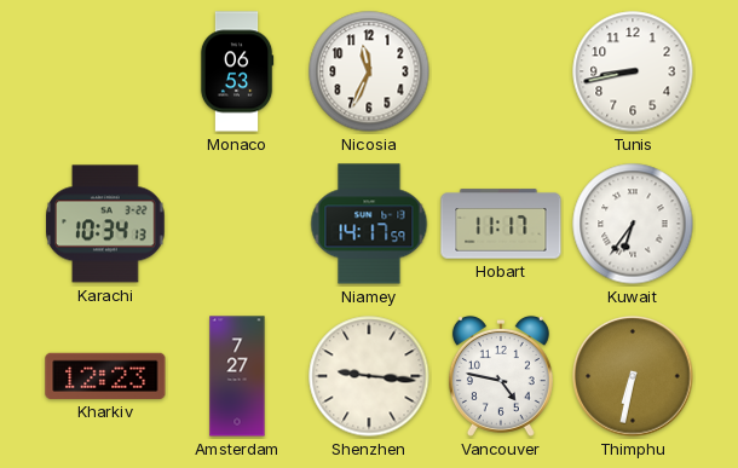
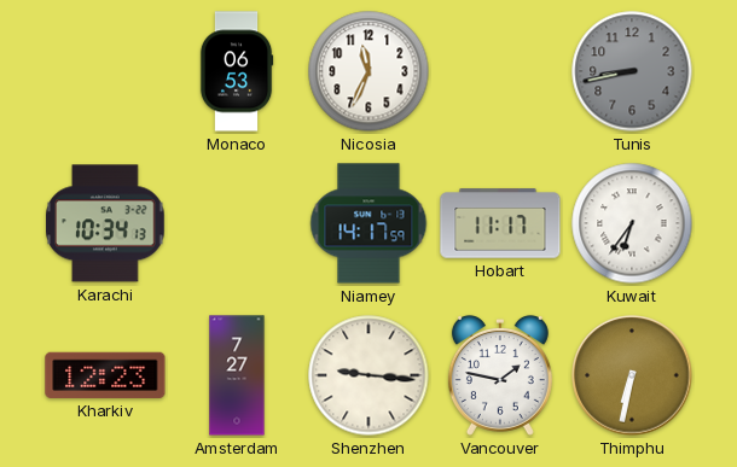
Tunis dial: white -> grey (632, 71)
Vancouver: 4:47 -> 1:47 (500, 375)
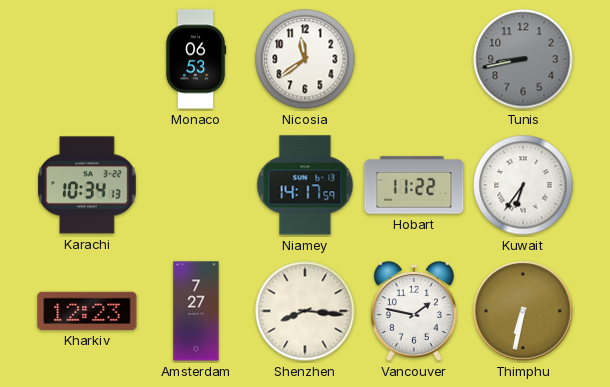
Nicosia: 11:34 -> 11:39 (305, 59)
Hobart: 11:17 -> 11:22 (414, 185)
Shenzhen: 9:16 -> 8:16 (305, 311)
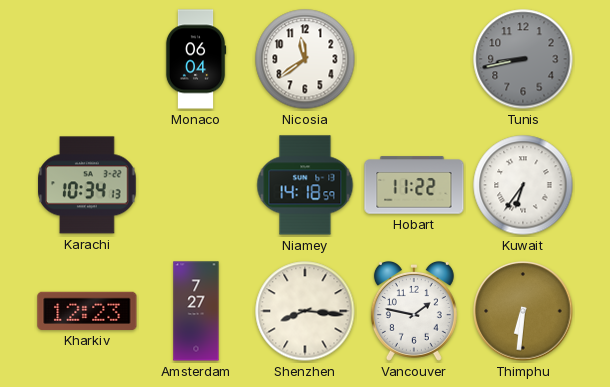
Monaco: 06:53 -> 06:04 (196, 59)
Niamey: 14:17 -> 14:18 (305, 185)
Thimphu: 6:32 -> 6:31 (523, 311)
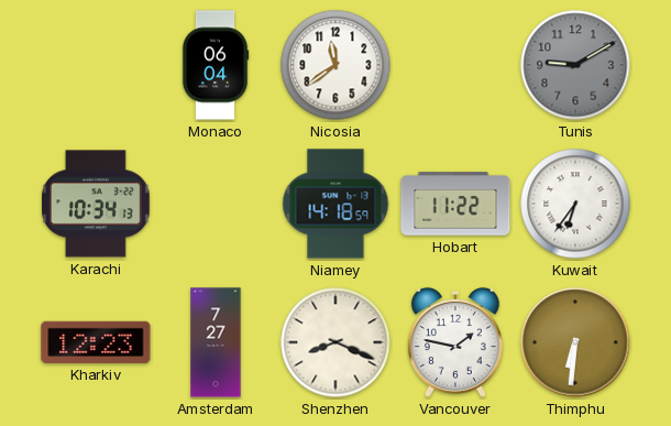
Tunis: 8:43 -> 9:10 (575, 65)
Shenzhen: 8:16 -> 8:19 (335, 342)
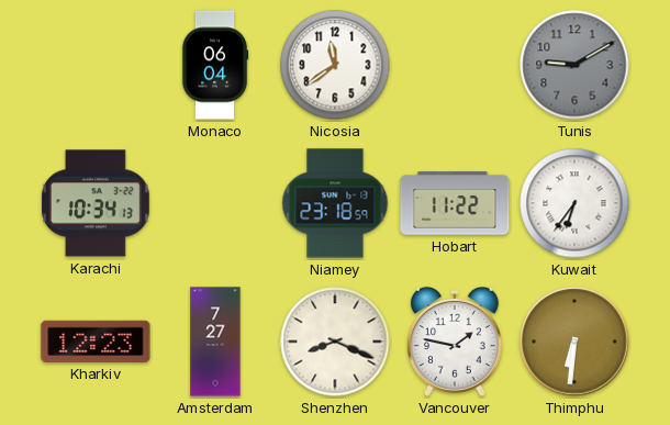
Niamey: 14:18 -> 23:18 (335, 203)
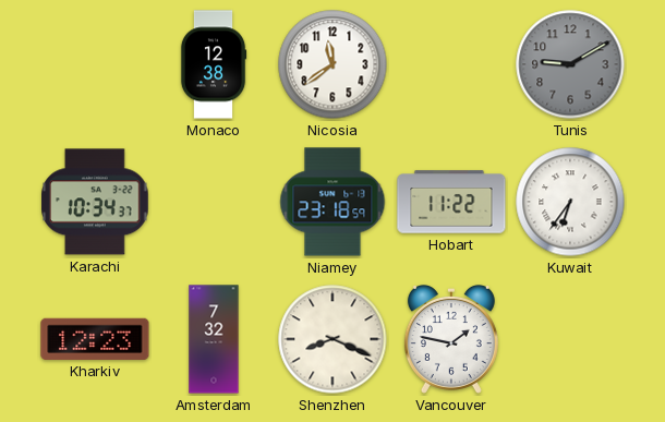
Monaco: 06:04 -> 12:38 (214, 64)
Karachi: 10:34:13 -> 10:34:37 (95, 202)
Amsterdam: 7:27 -> 7:32 (214, 339)
Thimphu: 6:31 -> none (574, 342)
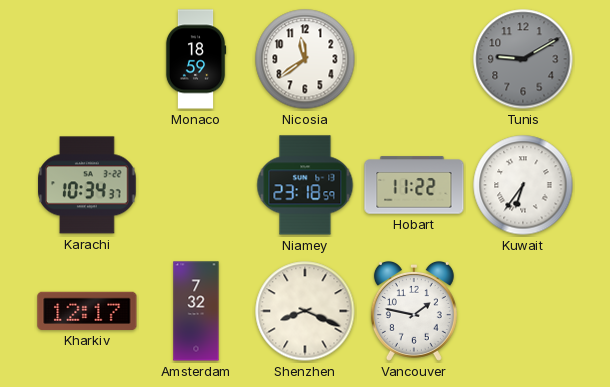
Monaco: 12:38 -> 18:59 (196, 59)
Kharkiv: 12:23 -> 12:17 (87, 311)
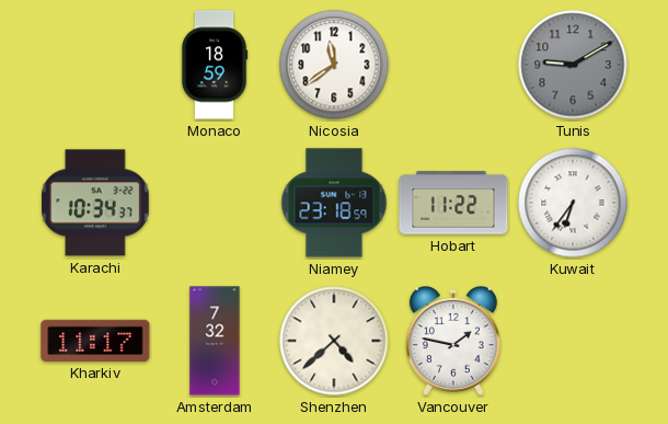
Kharkiv: 12:17 -> 11:17 (95, 341)
Shenzhen: 8:19 -> 4:38 (334, 341)
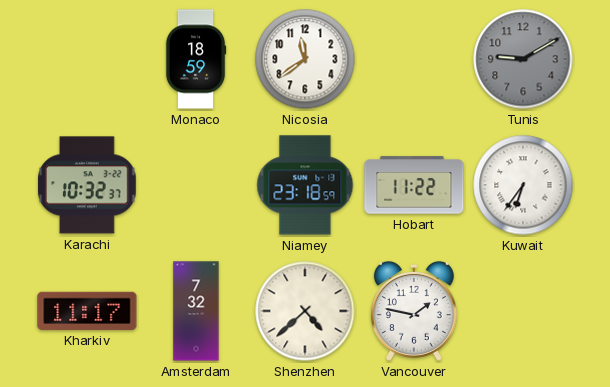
Karachi: 10:34 -> 10:32 (87, 185)
